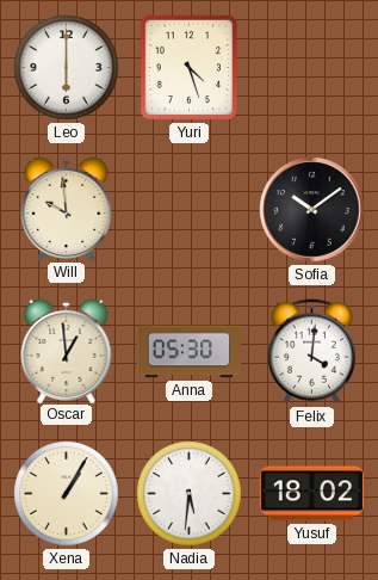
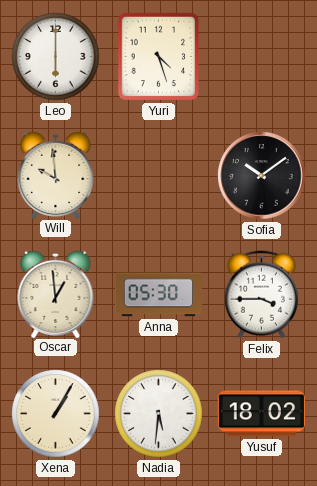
Felix: 4:01 -> 3:45 (261, 295)
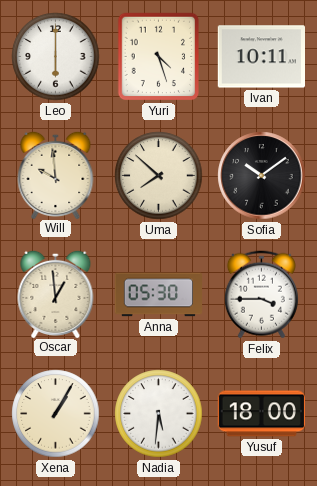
Ivan: none -> 10:11 (261, 57)
Uma: none -> 7:52 (159, 176)
Yusuf: 18:02 -> 18:00 (261, 414)
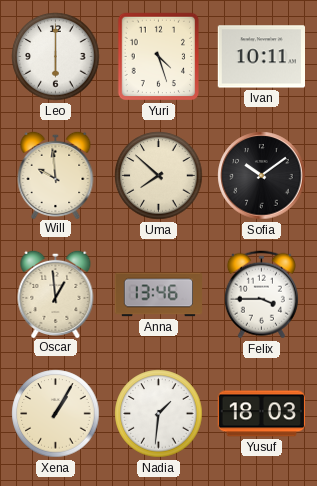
Anna: 05:30 -> 13:46 (159, 295)
Nadia: 5:31 -> 1:31 (159, 414)
Yusuf: 18:00 -> 18:03 (261, 414)
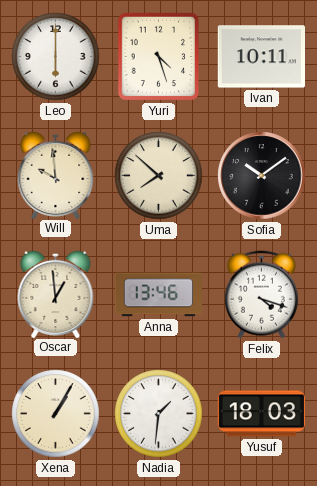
Felix: 3:45 -> 4:18 (261, 295)
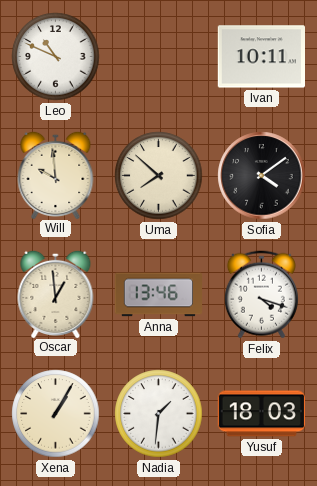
Leo: 6:00 -> 10:49 (56, 57)
Yuri: 4:27 -> none (159, 57)
Sofia: 10:09 -> 4:09 (262, 176)
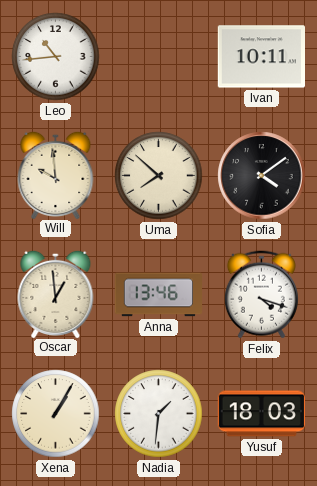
Leo: 10:49 -> 10:44 (56, 57)
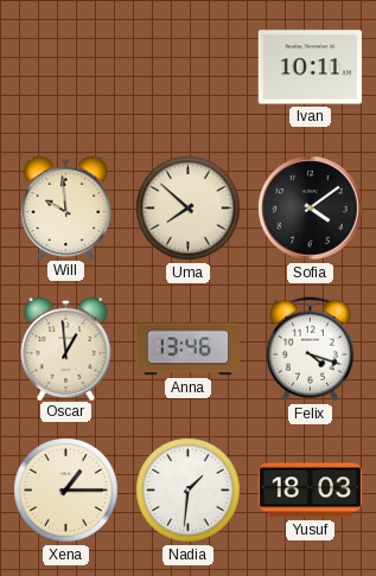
Leo: 10:44 -> none (56, 57)
Xena: 1:05 -> 1:15 (66, 491)
